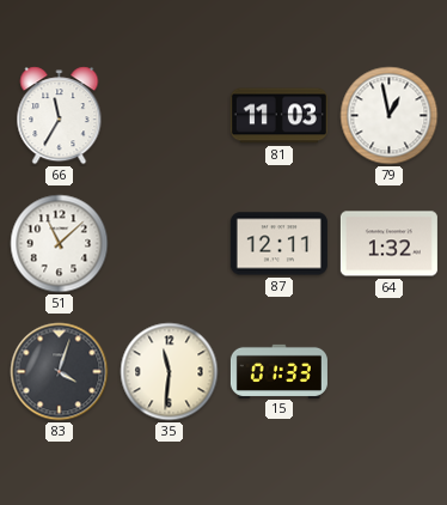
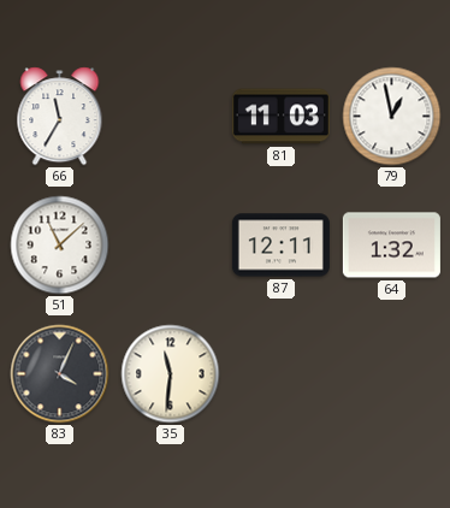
83: 4:03 -> 4:04 (60, 374)
15: 01:33 -> none (278, 371)
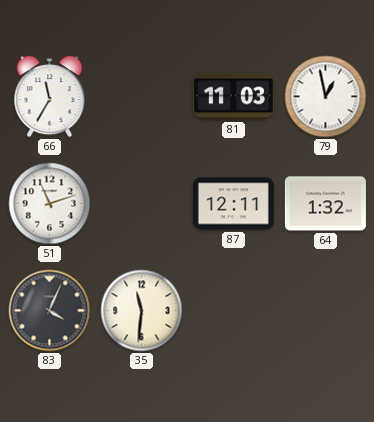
51: 11:08 -> 11:12 (50, 204)
